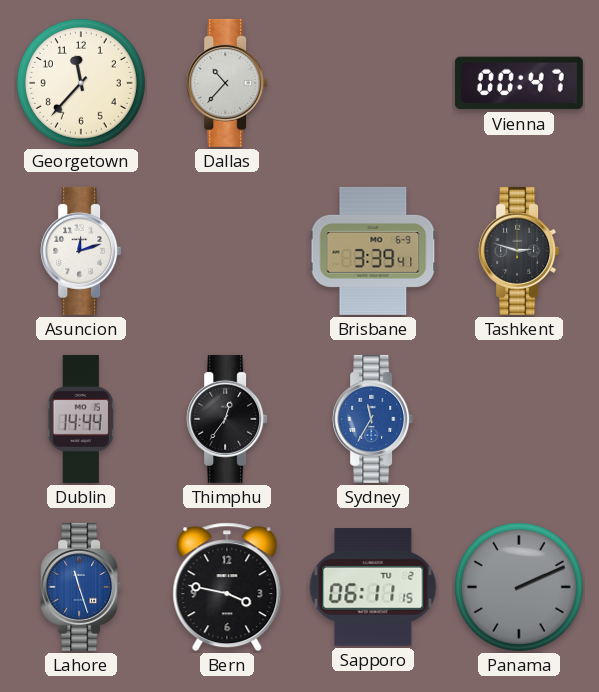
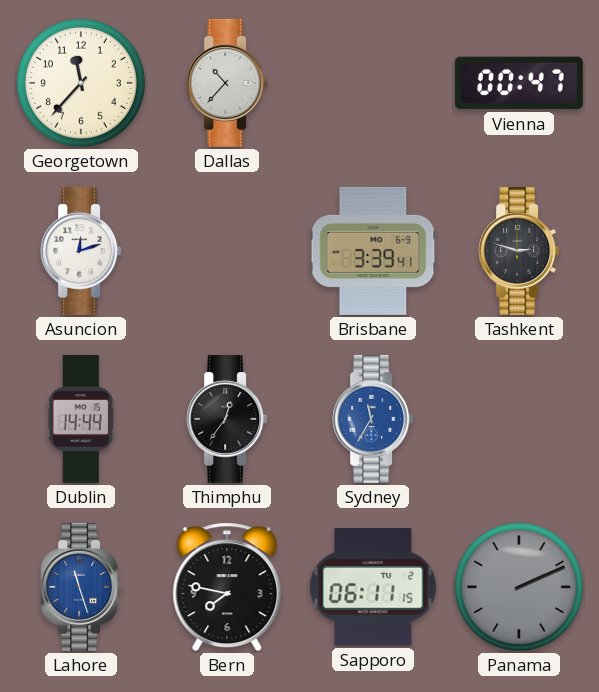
Bern: 3:47 -> 7:47 (227, 587)
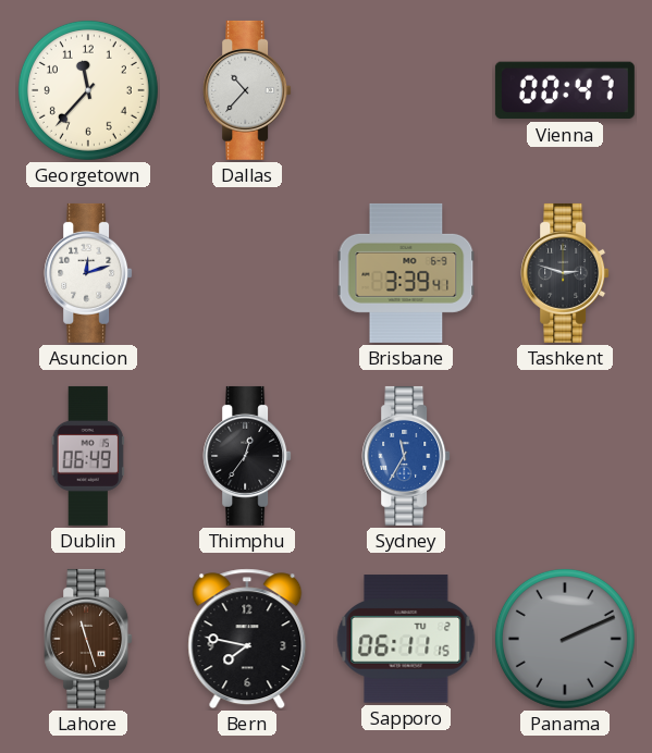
Dublin: 14:44 -> 06:49 (88, 456)
Lahore dial: blue -> brown (88, 639)
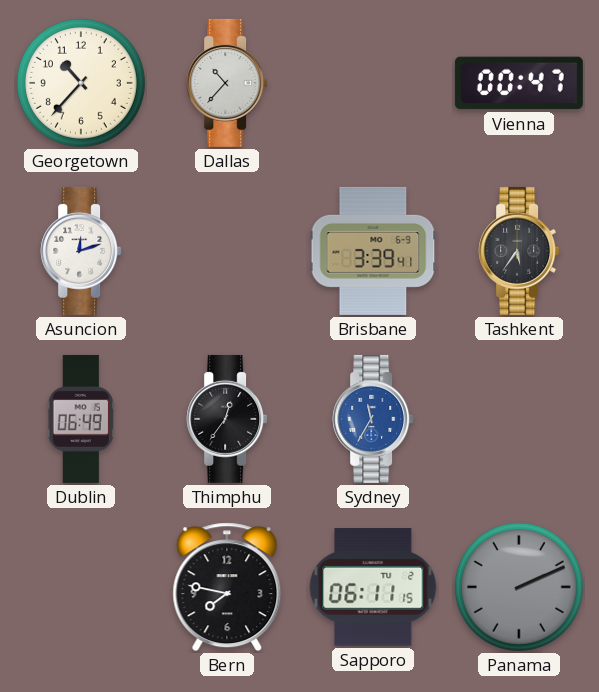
Georgetown: 11:37 -> 10:37 (81, 83)
Tashkent: 2:48 -> 5:36 (519, 251)
Lahore: 11:27 -> none (88, 639)
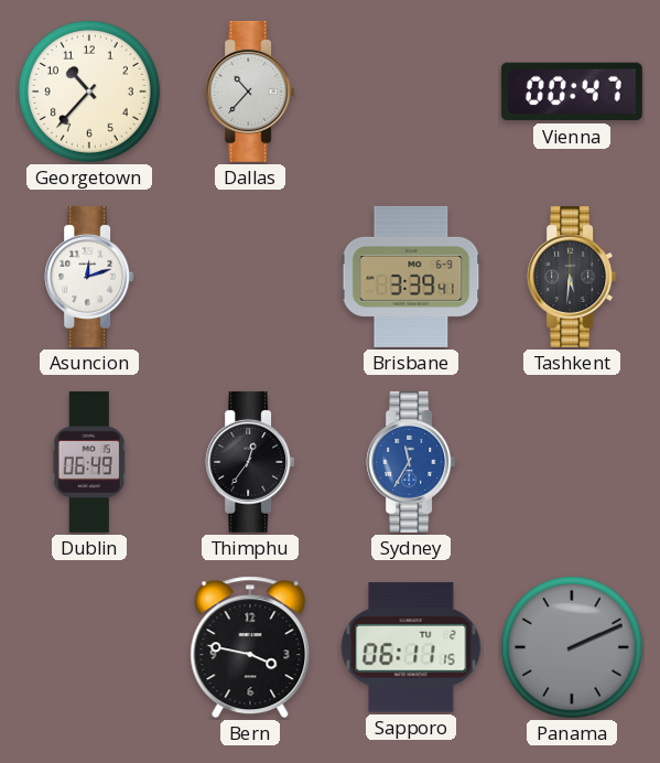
Tashkent: 5:36 -> 5:31 (572, 277)
Bern: 7:47 -> 3:47 (250, 647)
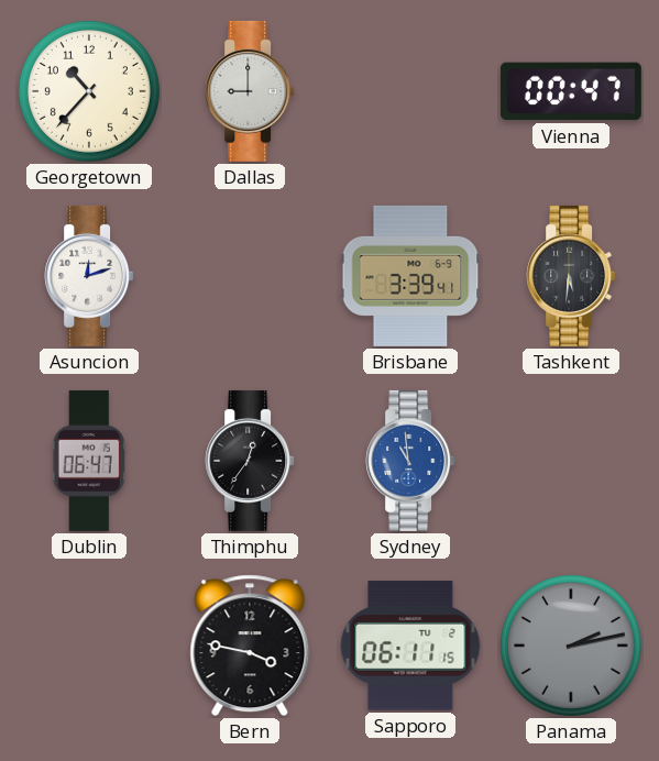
Dallas: 10:37 -> 9:00 (250, 91)
Dublin: 06:49 -> 06:47 (89, 461)
Sydney: 11:35 -> 10:59 (410, 461)
Panama: 2:11 -> 2:13 (571, 646)
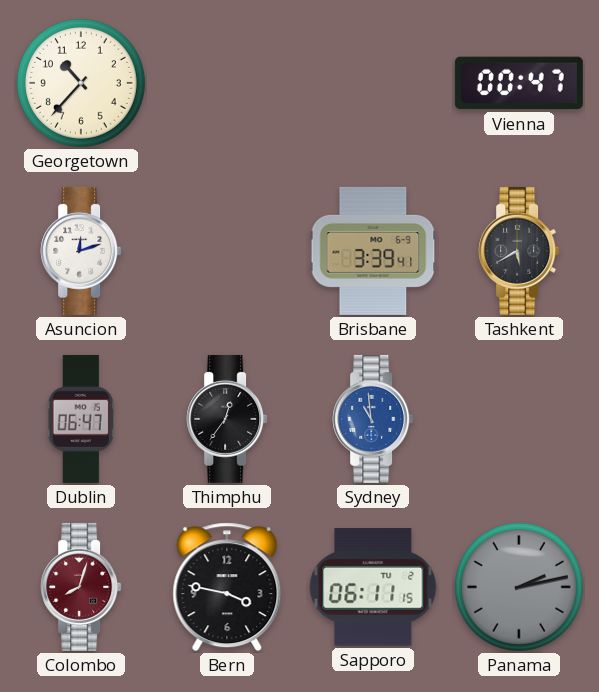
Dallas: 9:00 -> none (250, 91)
Tashkent: 5:31 -> 5:40 (519, 251)
Colombo: none -> 8:03 (81, 587)
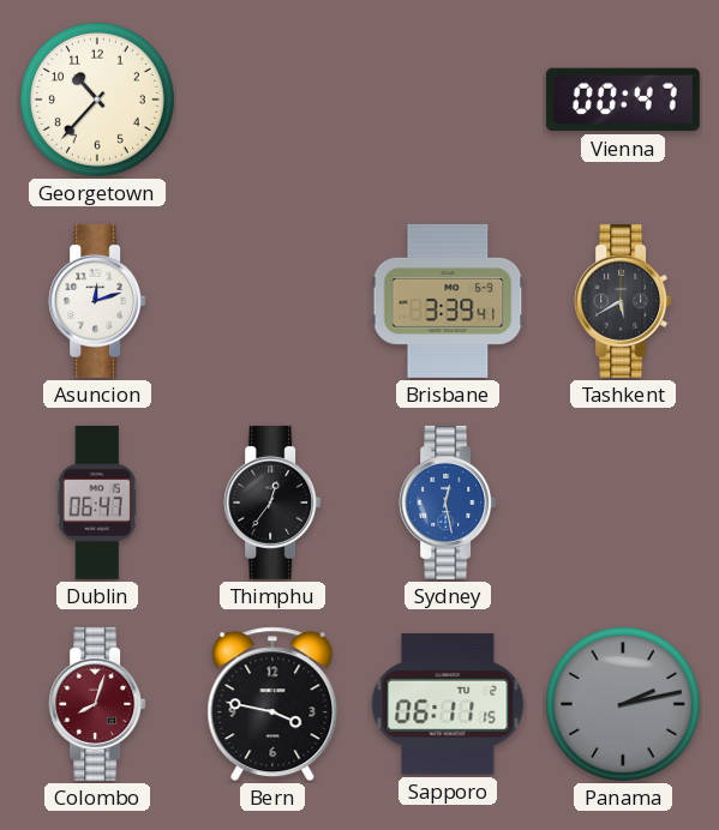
Sydney: 10:59 -> 12:28 (448, 503)
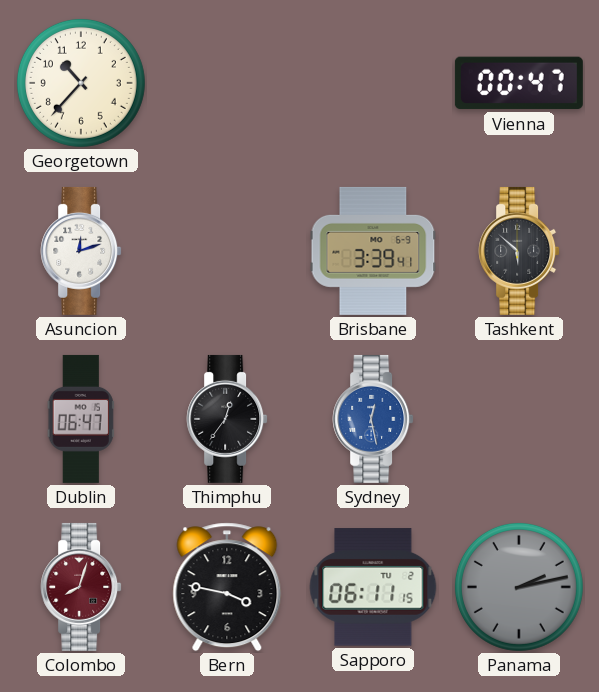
Tashkent: 5:40 -> 5:52 (519, 251)
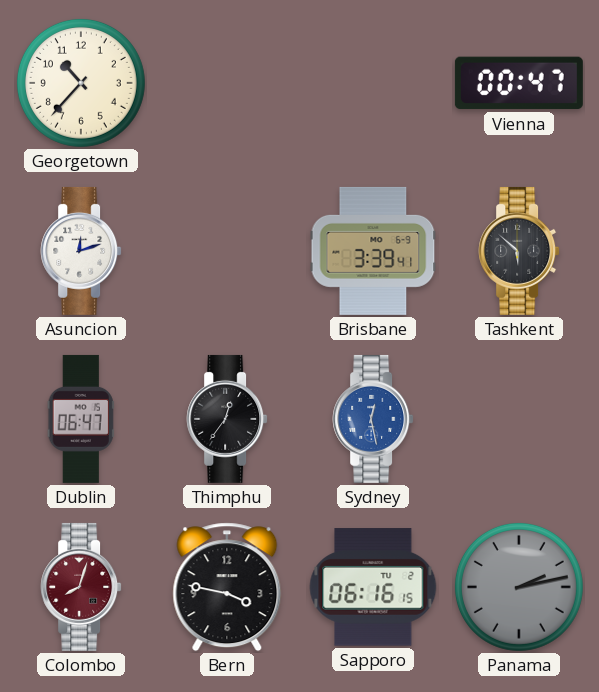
Sapporo: 06:11 -> 06:16 (373, 587)
